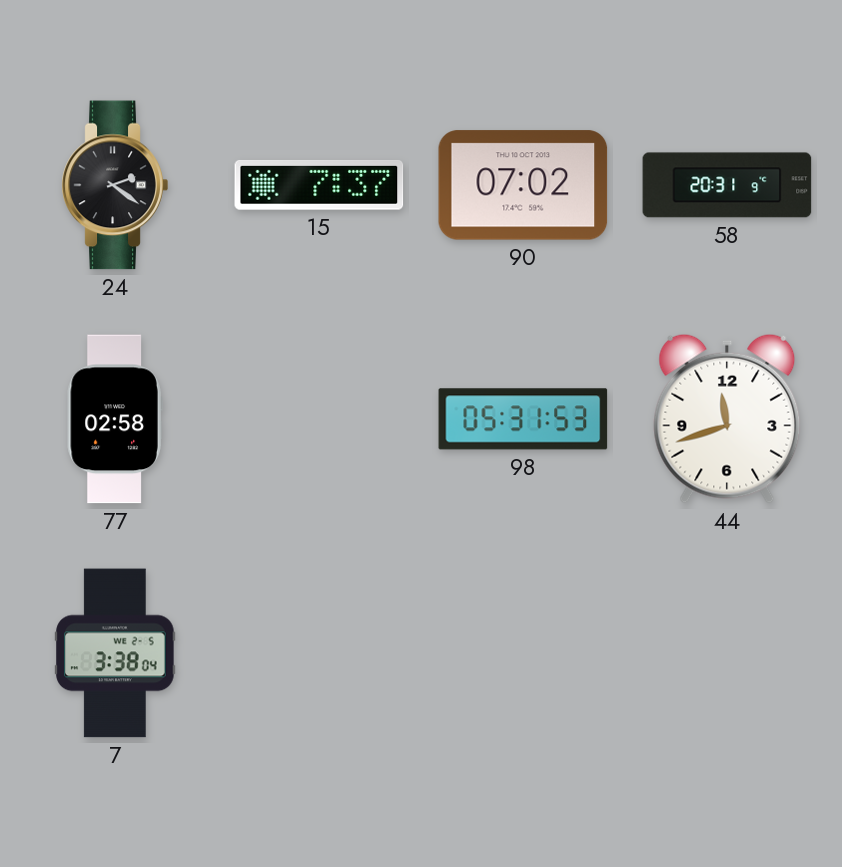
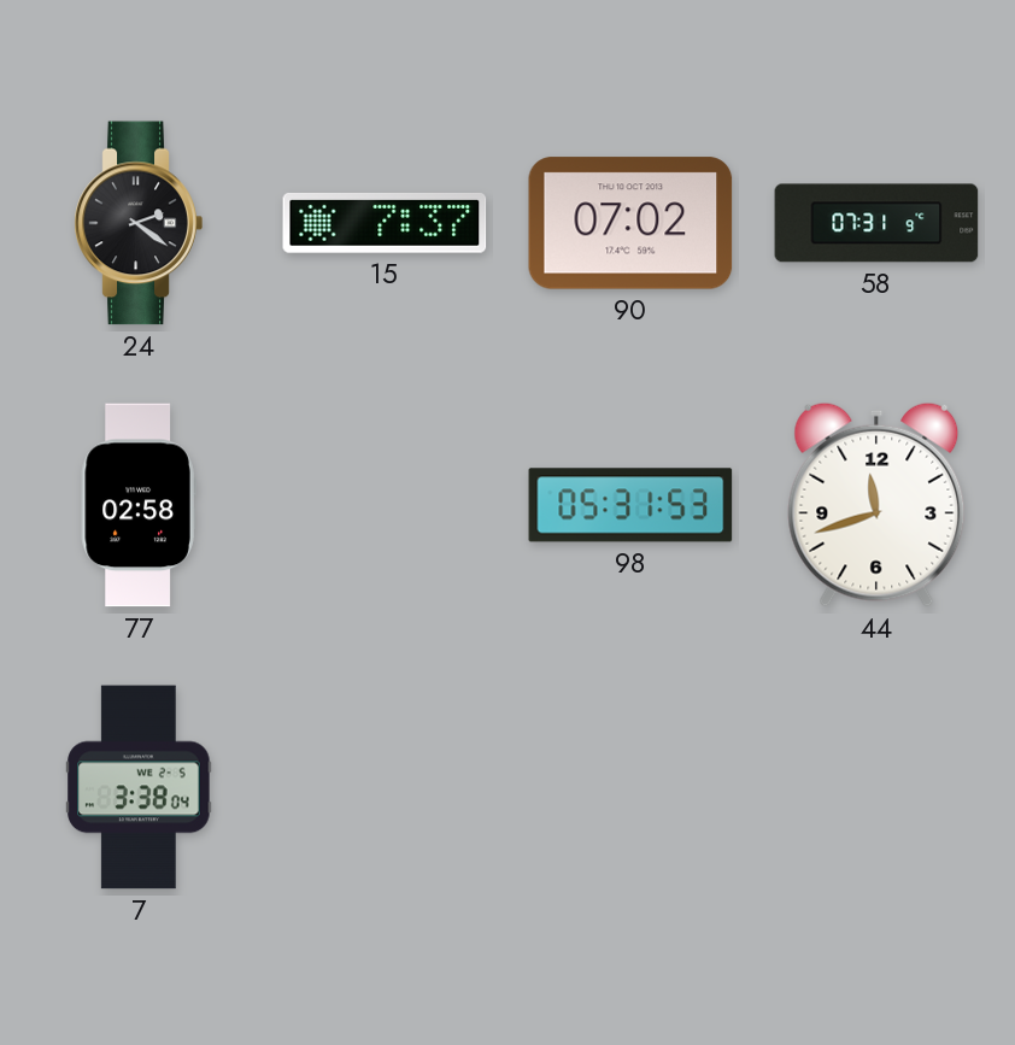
58: 20:31 -> 07:31 (876, 223)
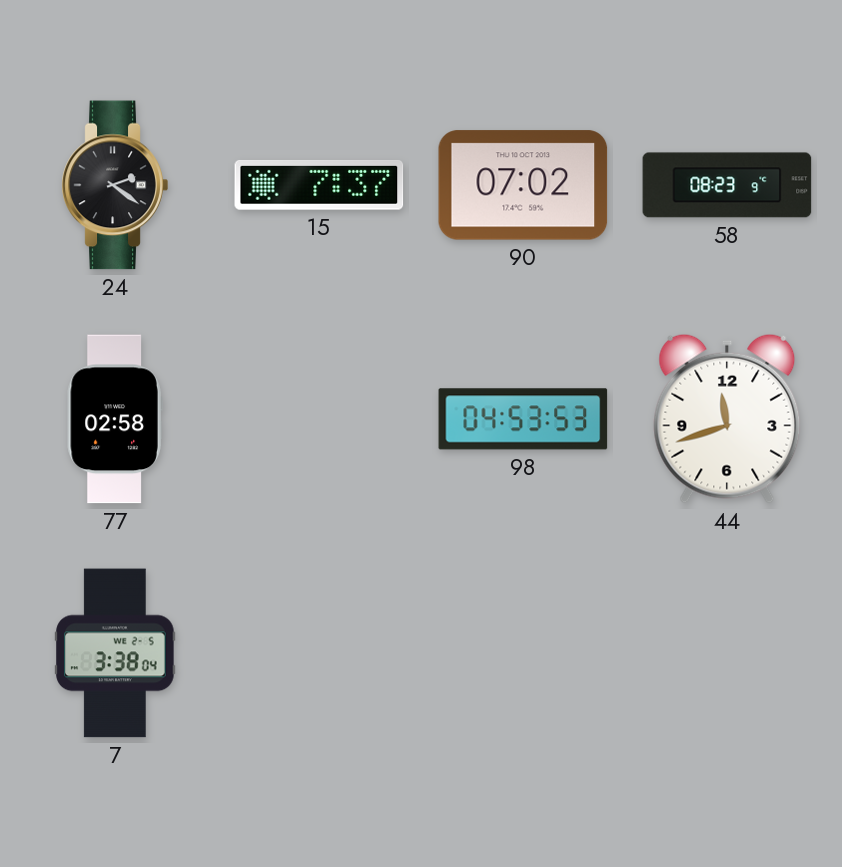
58: 07:31 -> 08:23 (727, 185)
98: 05:31 -> 04:53 (523, 419)
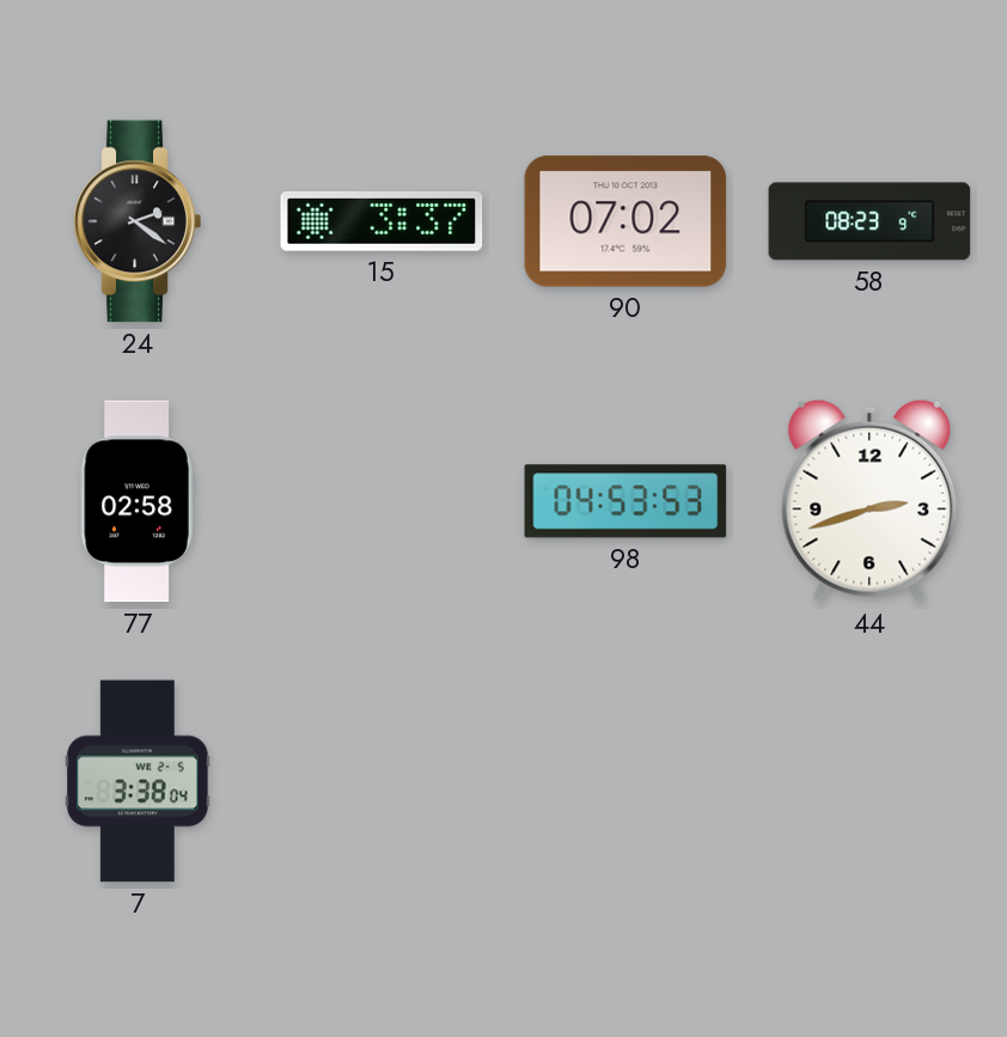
15: 7:37 -> 3:37 (382, 221)
44: 11:42 -> 2:42 (869, 501)
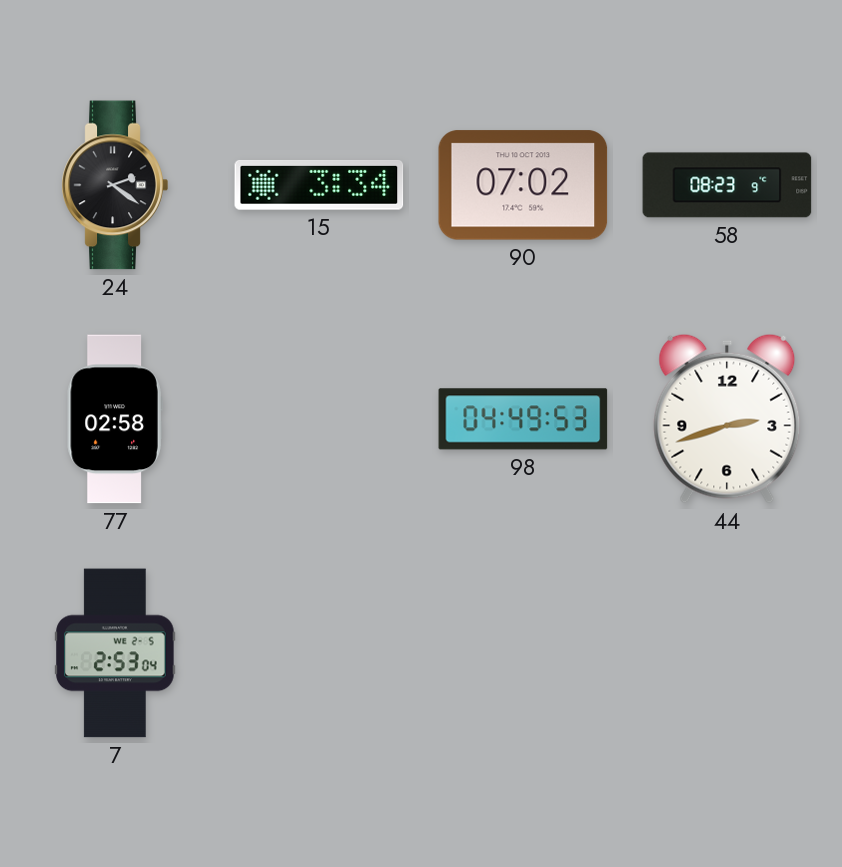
15: 3:37 -> 3:34 (319, 185)
98: 04:53 -> 04:49 (523, 419)
7: 3:38 -> 2:53 (115, 653)
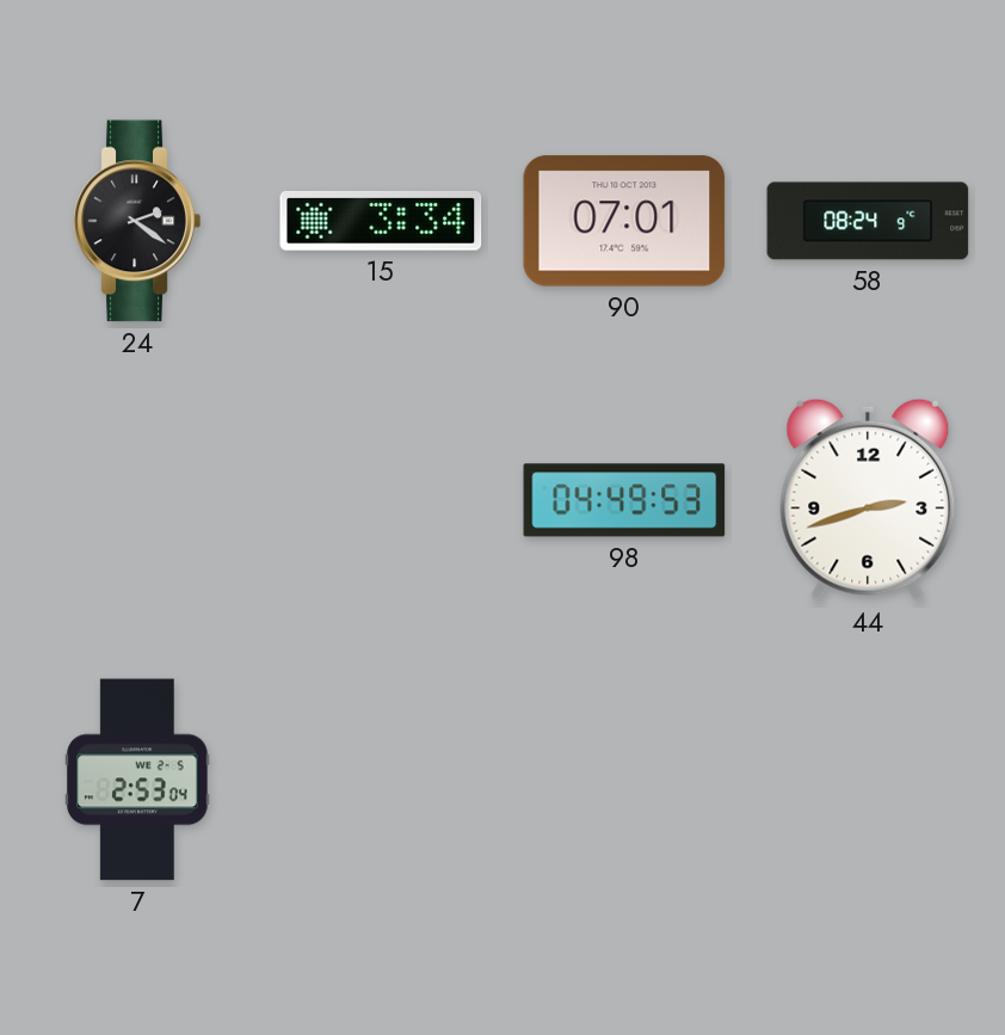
90: 07:02 -> 07:01 (624, 221)
58: 08:23 -> 08:24 (868, 221)
77: 02:58 -> none (115, 419)
